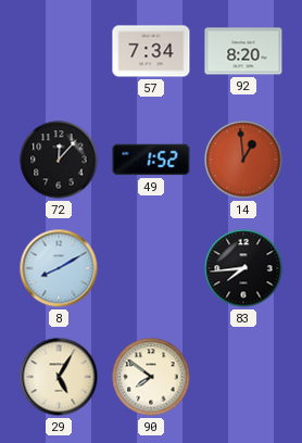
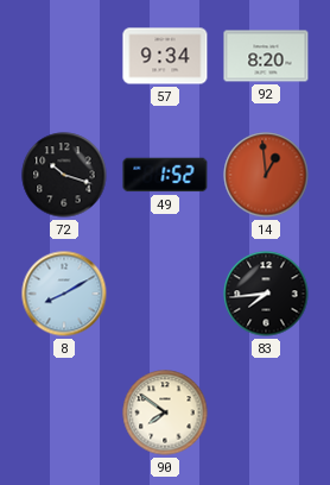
57: 7:34 -> 9:34 (165, 56)
72: 12:07 -> 10:18 (64, 175)
29: 5:05 -> none (59, 377)
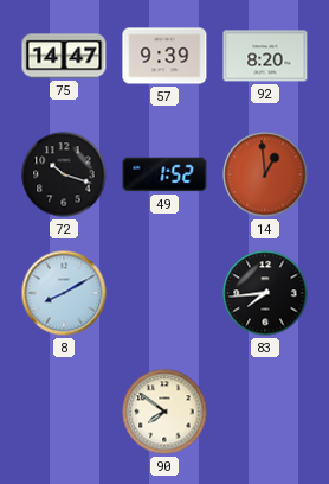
75: none -> 14:47 (64, 56)
57: 9:34 -> 9:39 (164, 56)
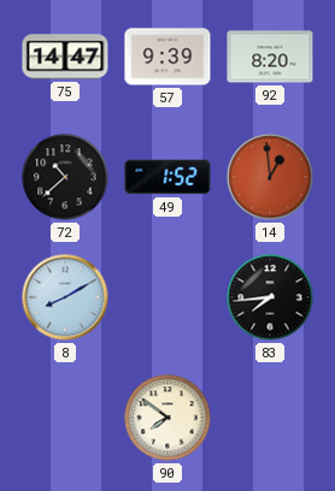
72: 10:18 -> 10:38 (65, 177)
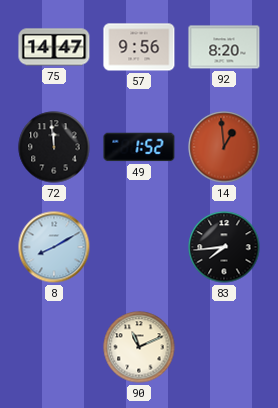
57: 9:39 -> 9:56 (139, 47)
72: 10:38 -> 11:59 (54, 147)
90: 7:51 -> 11:11 (139, 347)
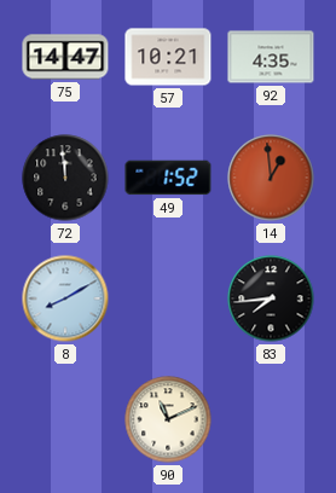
57: 9:56 -> 10:21 (168, 57)
92: 8:20 -> 4:35 (271, 57)
